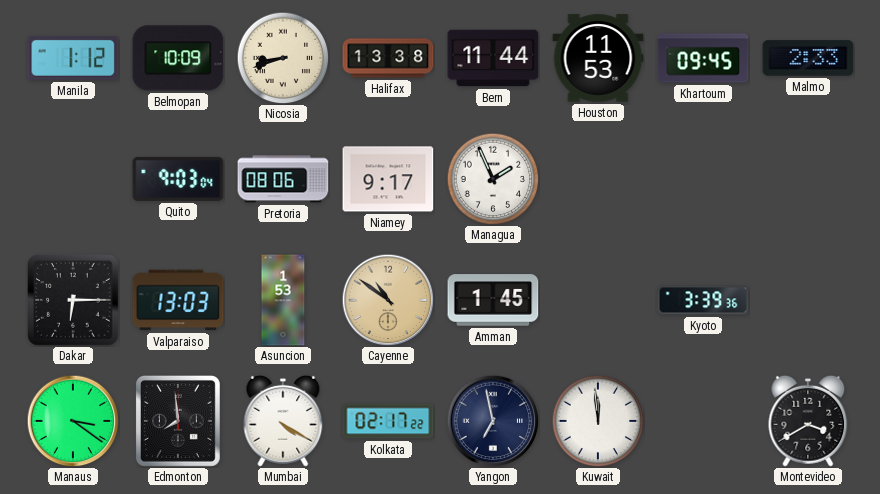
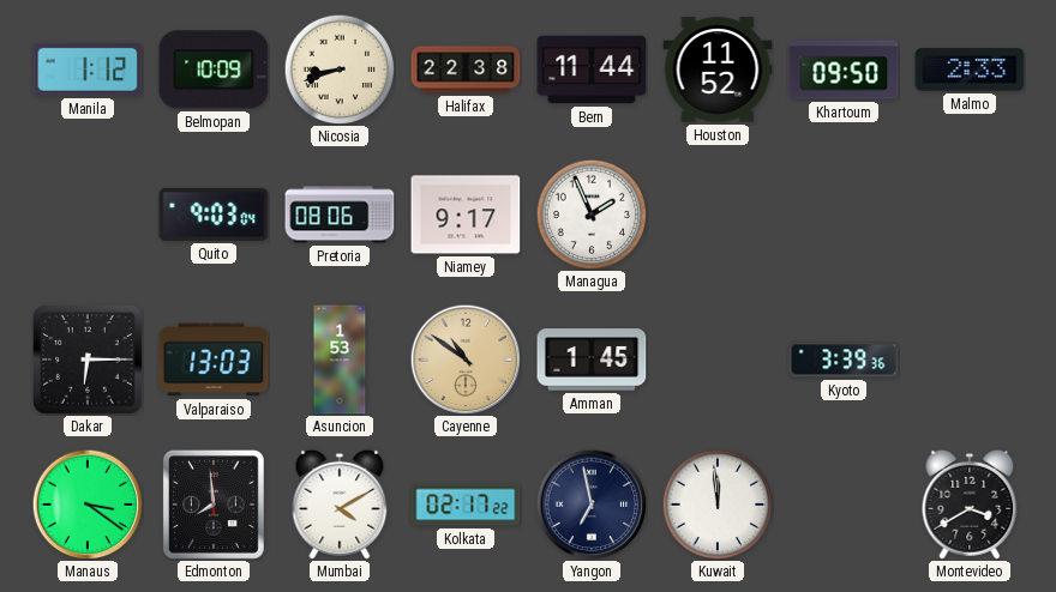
Halifax: 13:38 -> 22:38 (466, 70)
Houston: 11:53 -> 11:52 (718, 70)
Khartoum: 09:45 -> 09:50 (844, 70)
Mumbai: 4:20 -> 4:10 (340, 505)
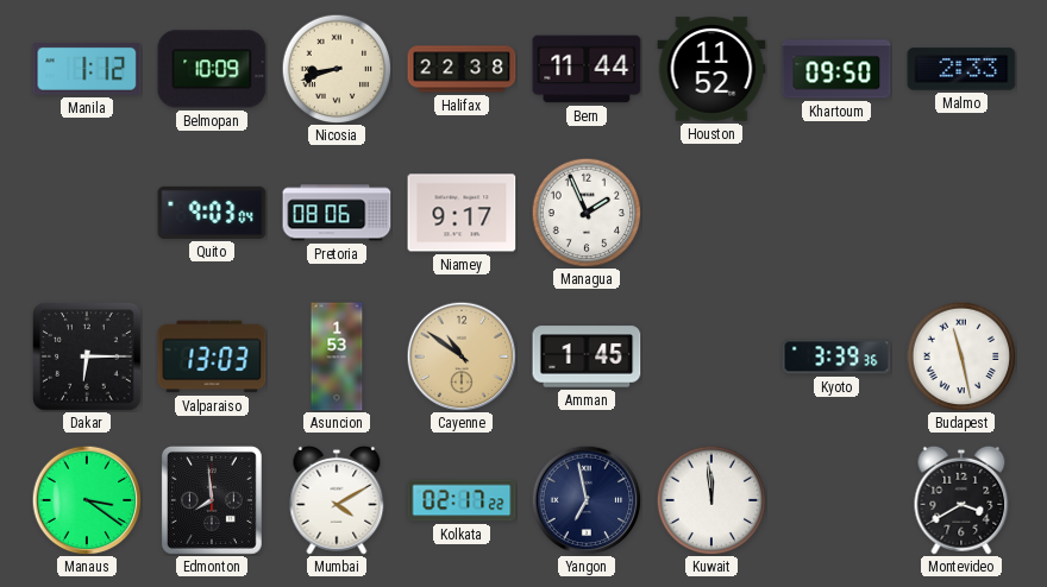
Budapest: none -> 11:28 (961, 356)
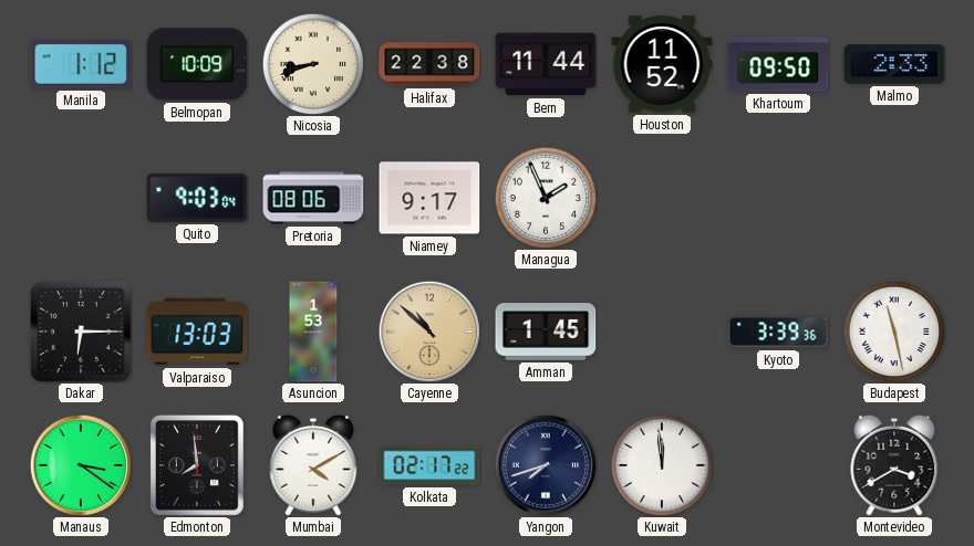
Cayenne: 10:51 -> 10:52 (429, 332)
Yangon: 6:58 -> 7:42 (546, 465)
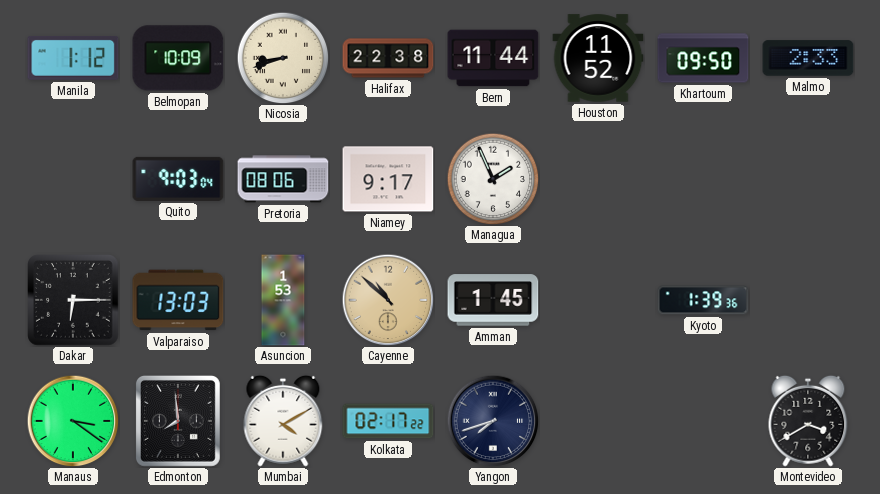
Kyoto: 3:39 -> 1:39 (703, 300)
Budapest: 11:28 -> none (894, 332)
Kuwait: 11:59 -> none (662, 465)
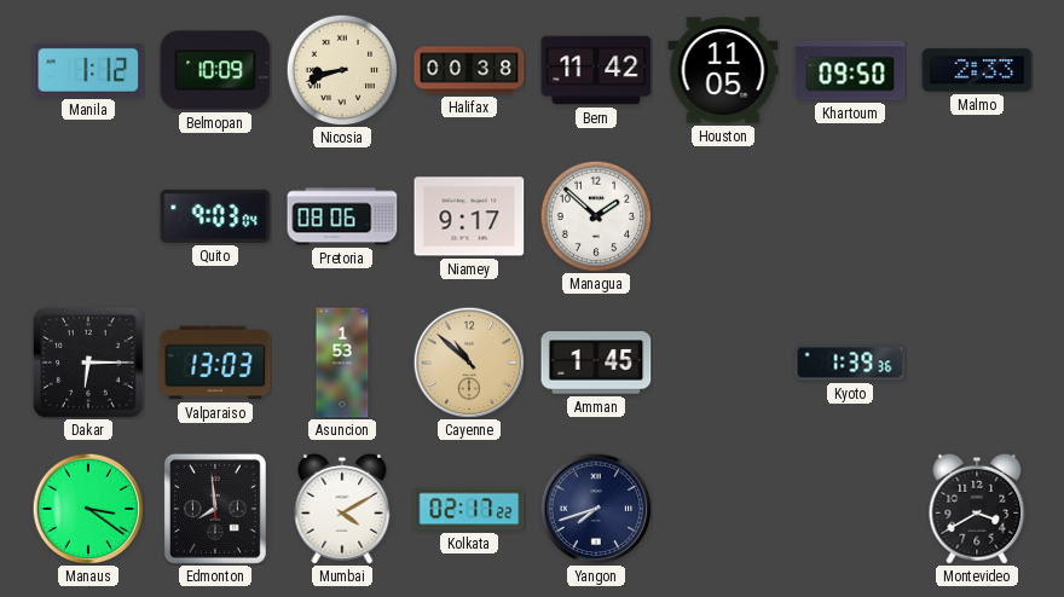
Halifax: 22:38 -> 00:38 (469, 70)
Bern: 11:44 -> 11:42 (596, 70)
Houston: 11:52 -> 11:05 (723, 70)
Managua: 1:56 -> 1:52 (596, 216)
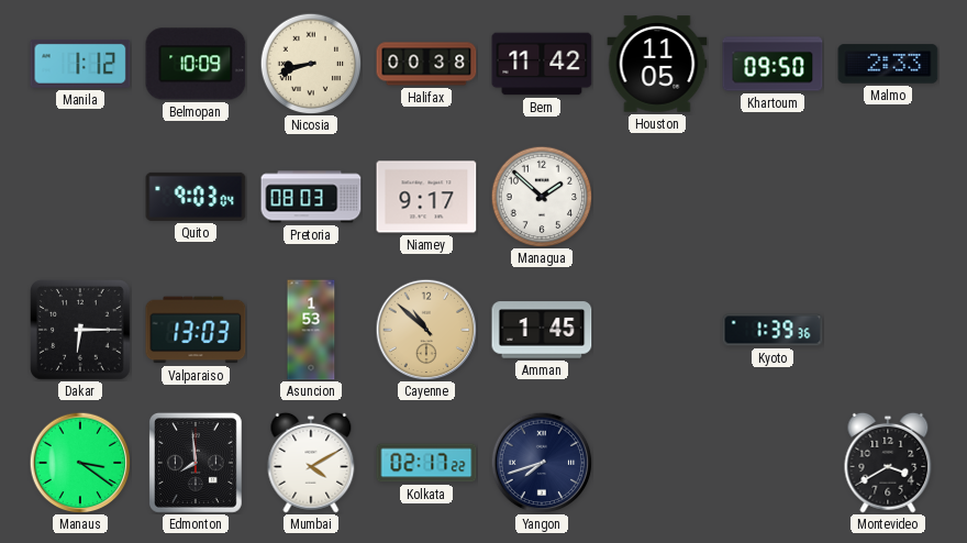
Pretoria: 08:06 -> 08:03 (311, 197)
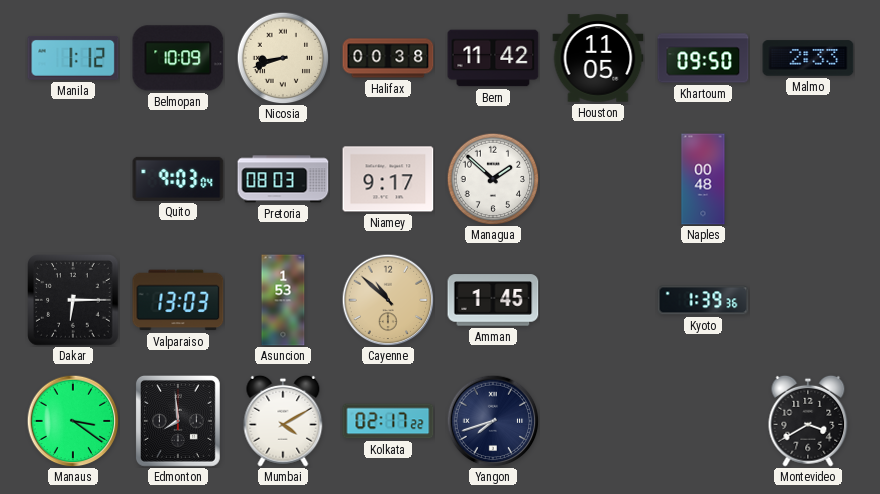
Naples: none -> 00:48 (703, 179)
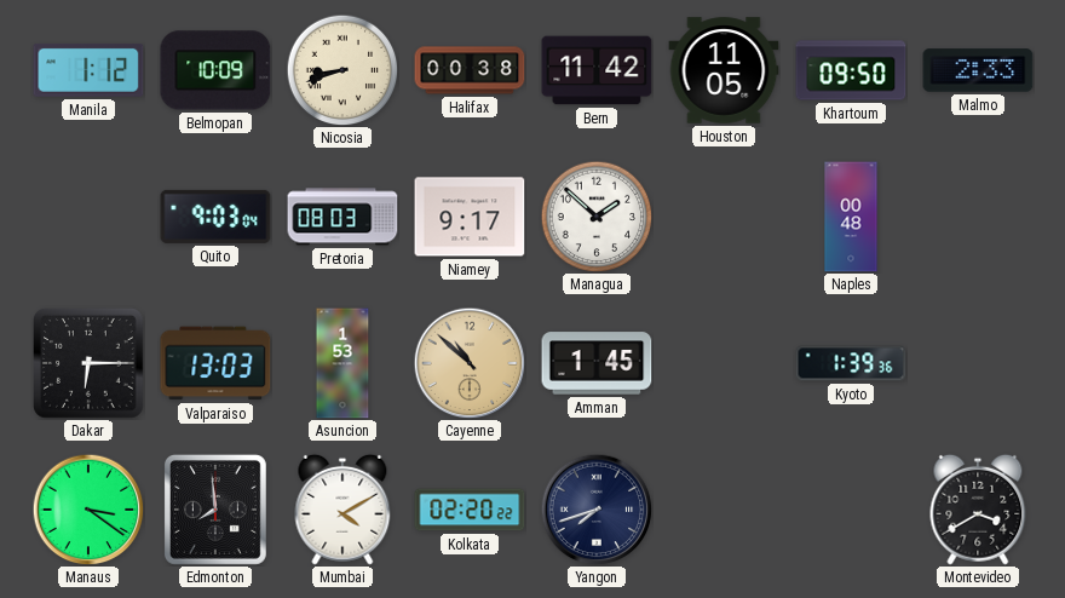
Kolkata: 02:17 -> 02:20 (470, 510)
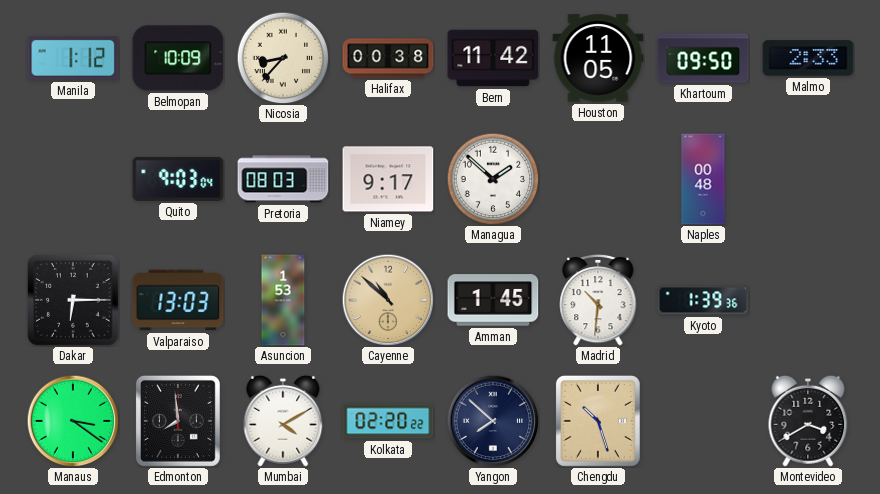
Nicosia: 8:42 -> 8:37 (283, 58)
Madrid: none -> 10:31 (598, 300)
Yangon: 7:42 -> 7:52 (493, 421)
Chengdu: none -> 10:27 (598, 421)
